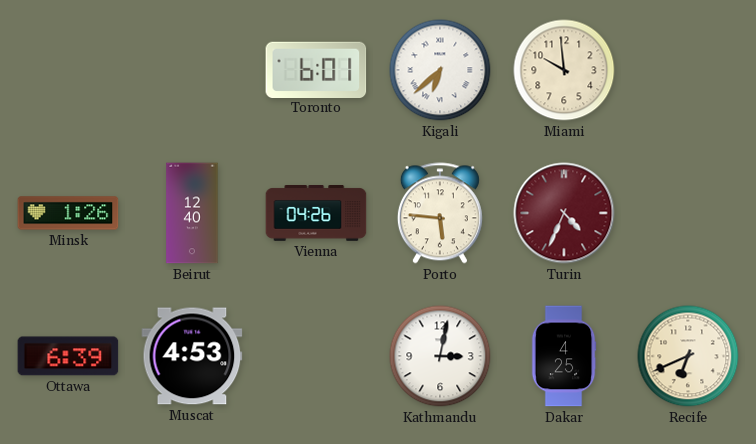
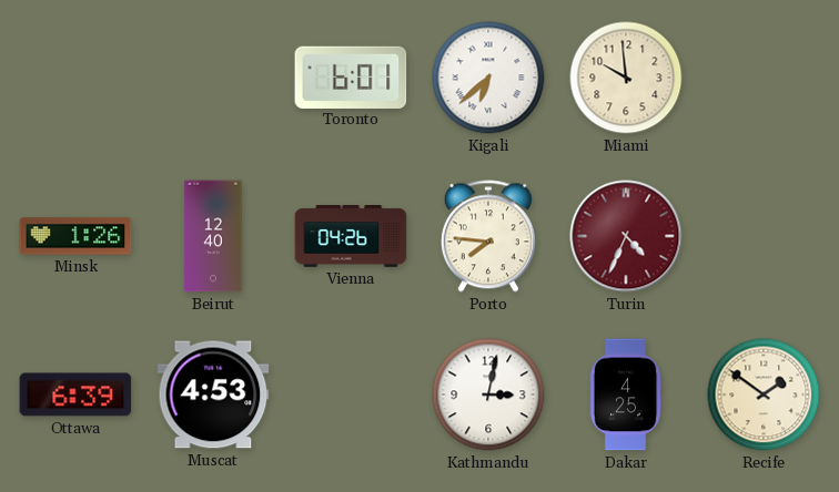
Porto: 5:46 -> 7:46 (488, 236)
Recife: 6:41 -> 1:51 (764, 394)
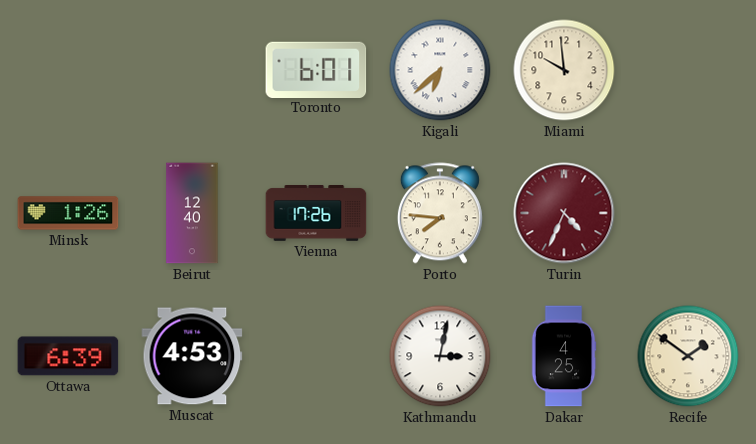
Vienna: 04:26 -> 17:26 (316, 214)
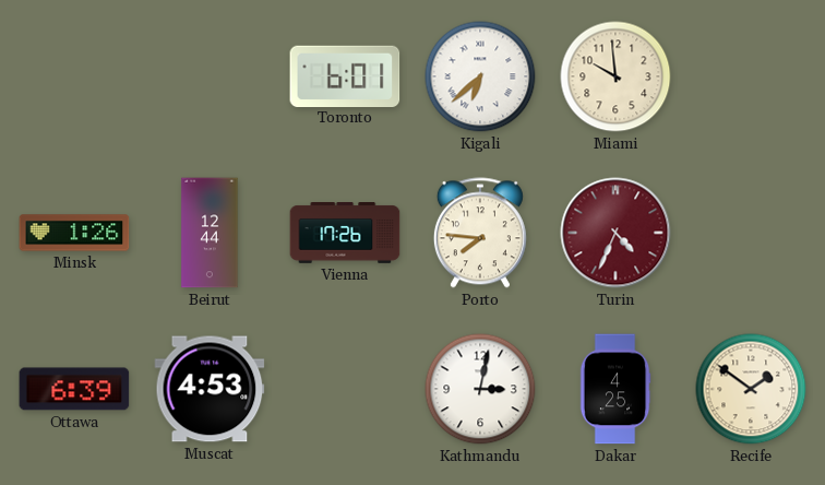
Beirut: 12:40 -> 12:44 (210, 233)
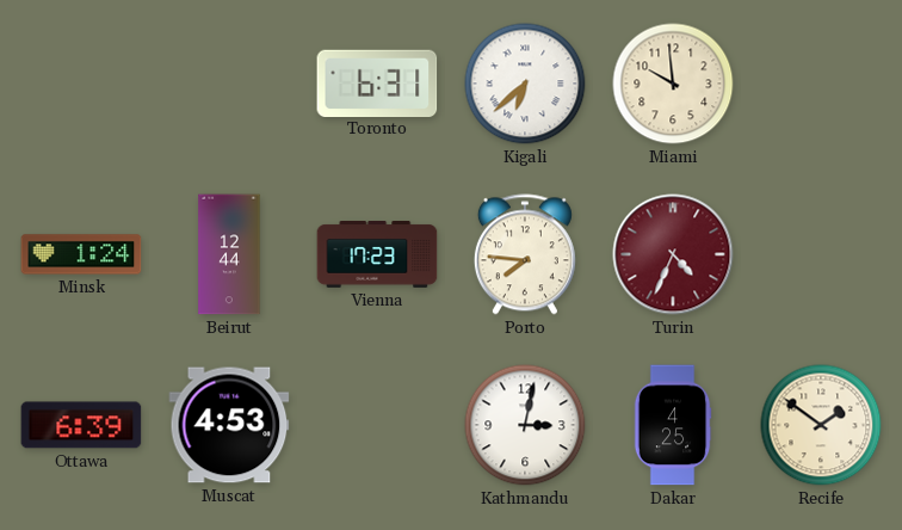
Toronto: 6:01 -> 6:31 (377, 82)
Minsk: 1:26 -> 1:24 (81, 254)
Vienna: 17:26 -> 17:23 (377, 255)
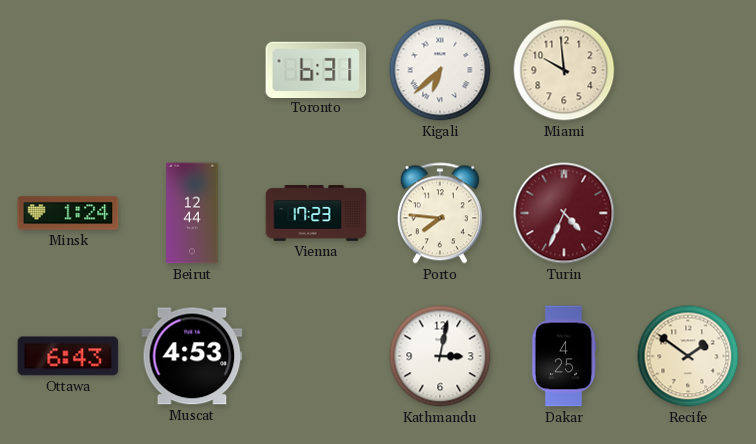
Ottawa: 6:39 -> 6:43 (68, 356)
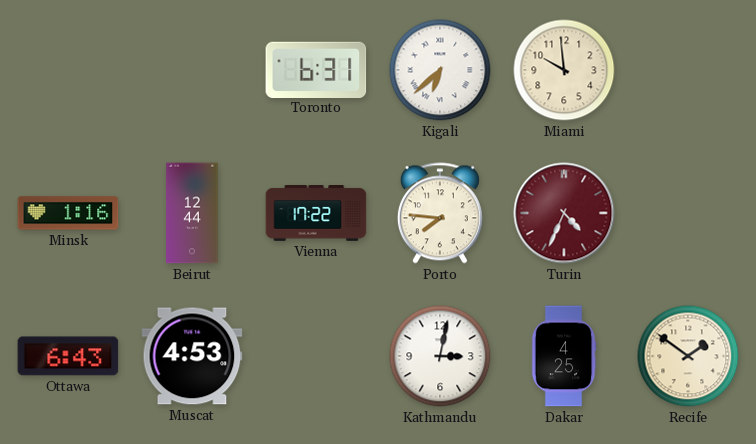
Minsk: 1:24 -> 1:16 (68, 213)
Vienna: 17:23 -> 17:22 (316, 214)
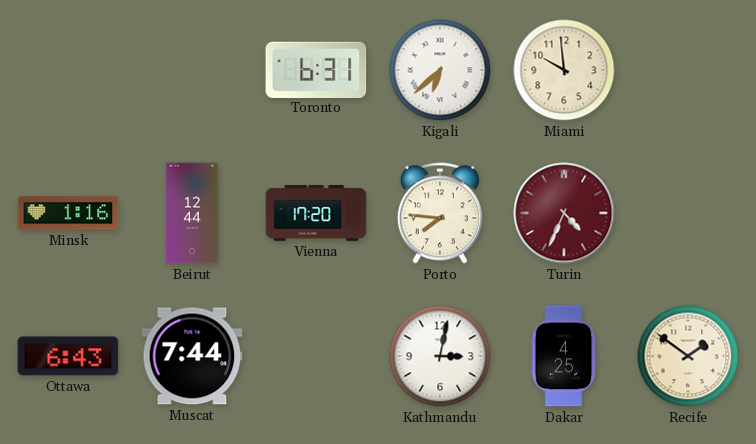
Vienna: 17:22 -> 17:20 (316, 214)
Muscat: 4:53 -> 7:44 (192, 356)
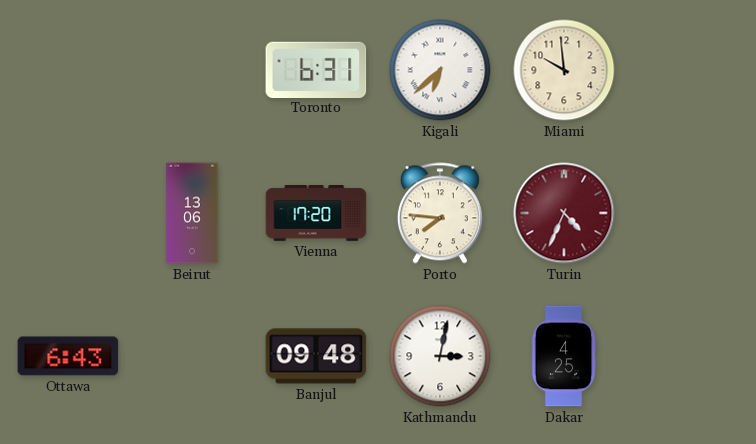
Minsk: 1:16 -> none (68, 213)
Beirut: 12:44 -> 13:06 (192, 213)
Muscat: 7:44 -> none (192, 356)
Banjul: none -> 09:48 (316, 356)
Recife: 1:51 -> none (688, 356)
